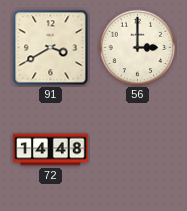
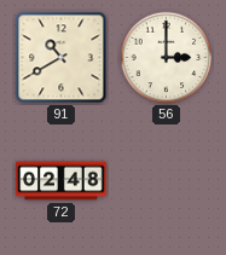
91: 3:40 -> 10:40 (62, 58)
72: 14:48 -> 02:48 (62, 181)
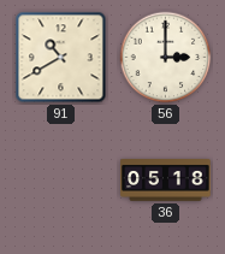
72: 02:48 -> none (62, 181)
36: none -> 05:18 (166, 181)
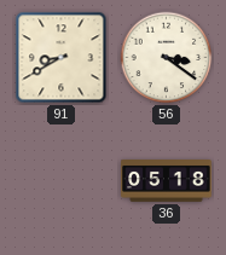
91: 10:40 -> 8:40 (62, 58)
56: 3:00 -> 3:21 (167, 58)
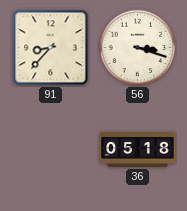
91: 8:40 -> 8:37 (51, 48)
56: 3:21 -> 3:18 (138, 48)
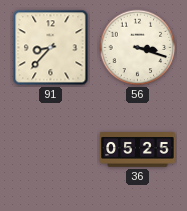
36: 05:18 -> 05:25 (138, 150)
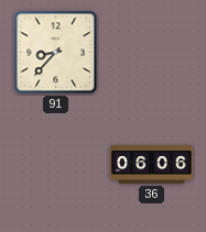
56: 3:18 -> none (138, 48)
36: 05:25 -> 06:06 (152, 165)
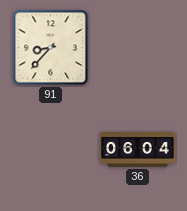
36: 06:06 -> 06:04 (138, 150)
